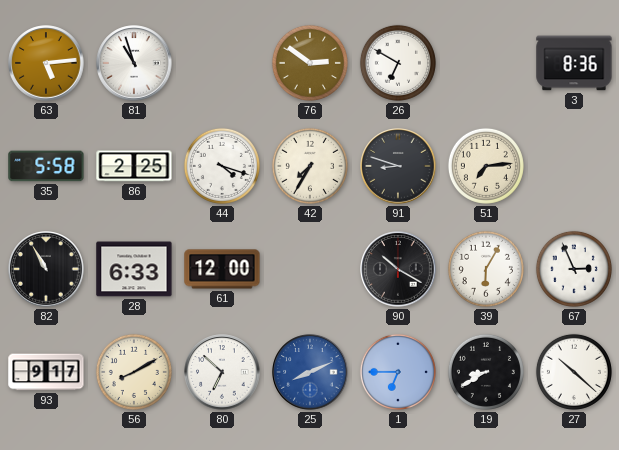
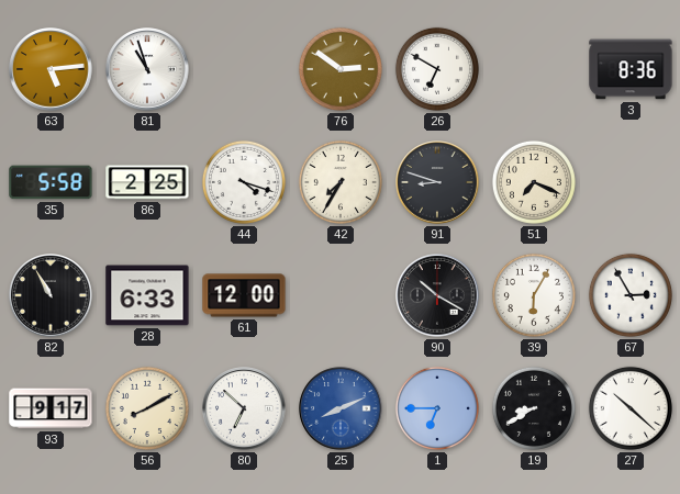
51: 7:14 -> 7:19 (534, 182)
67: 2:56 -> 2:55 (631, 295)
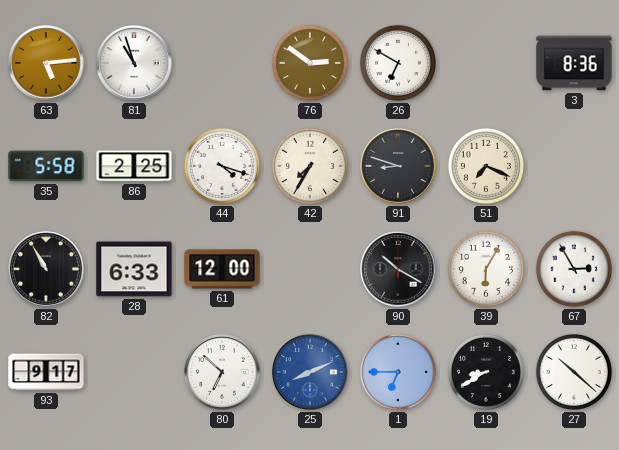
56: 8:10 -> none (147, 408)
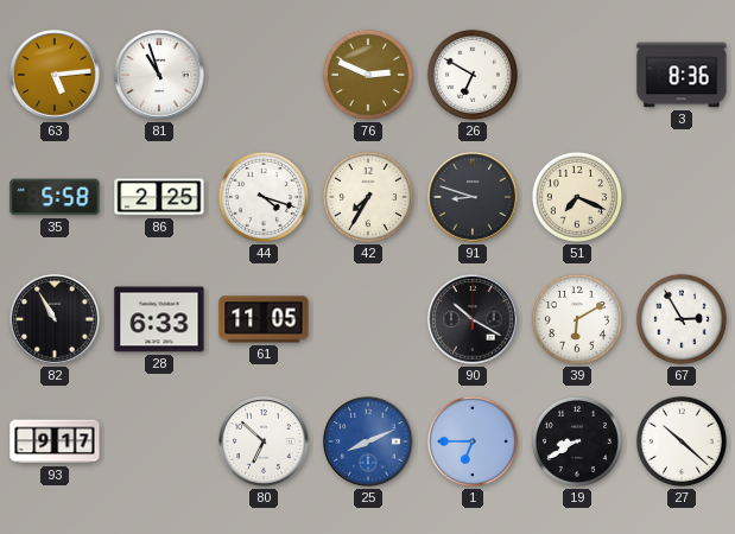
76: 2:51 -> 2:49 (368, 75)
61: 12:00 -> 11:05 (264, 319)
39: 6:05 -> 6:10 (577, 319)
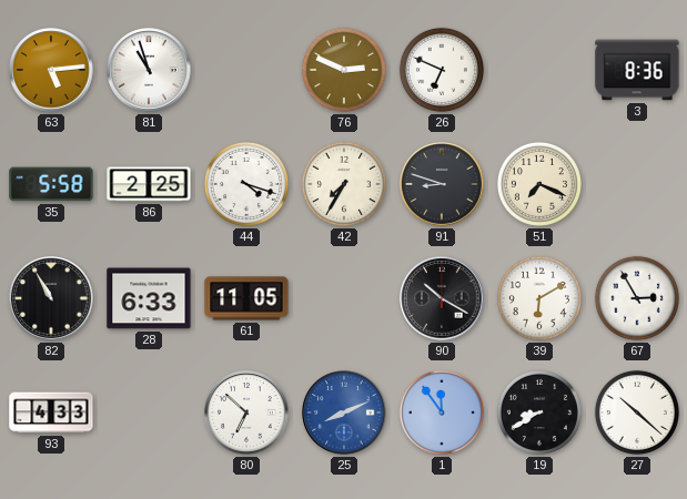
26: 6:50 -> 6:49 (442, 70)
93: 9:17 -> 4:33 (51, 413)
1: 6:45 -> 11:54 (442, 413)
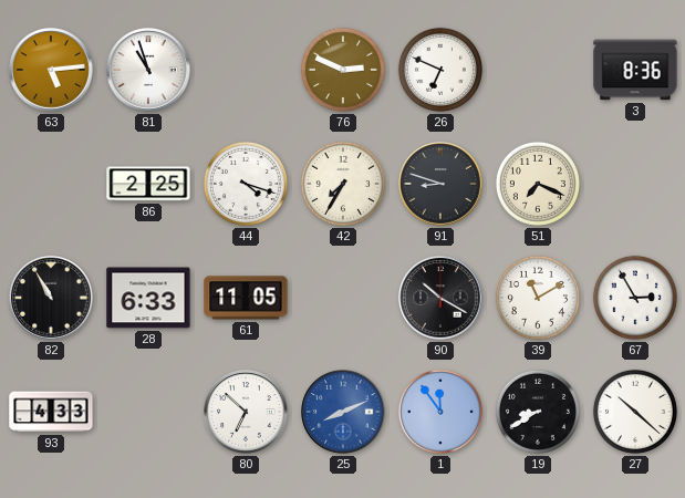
35: 5:58 -> none (51, 184)
39: 6:10 -> 11:10 (538, 298)
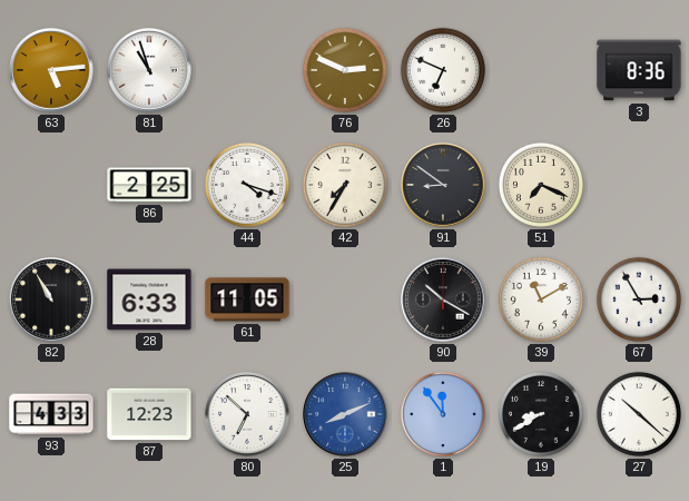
91: 8:48 -> 8:51 (443, 185)
87: none -> 12:23 (149, 414)
